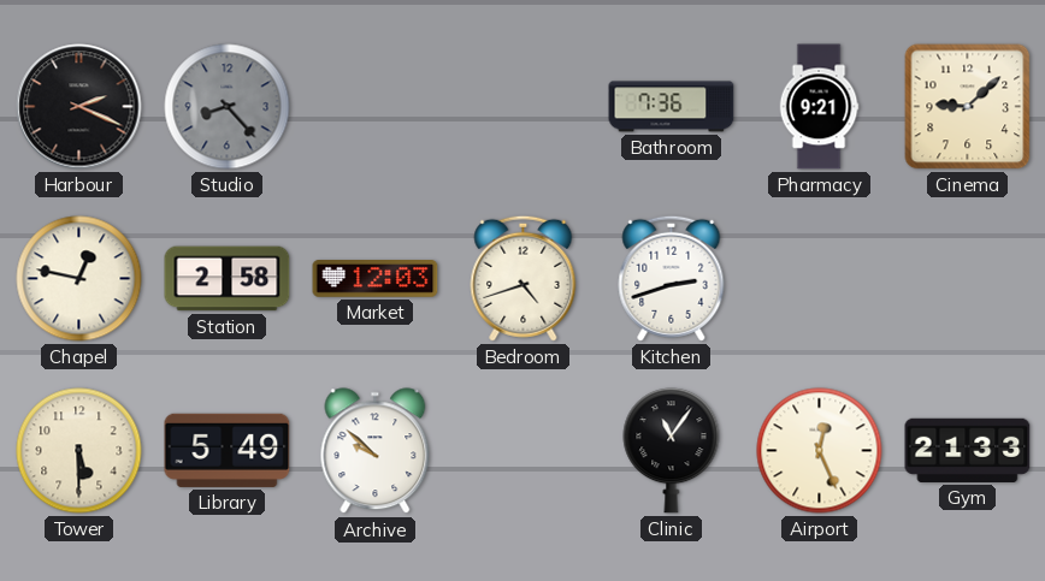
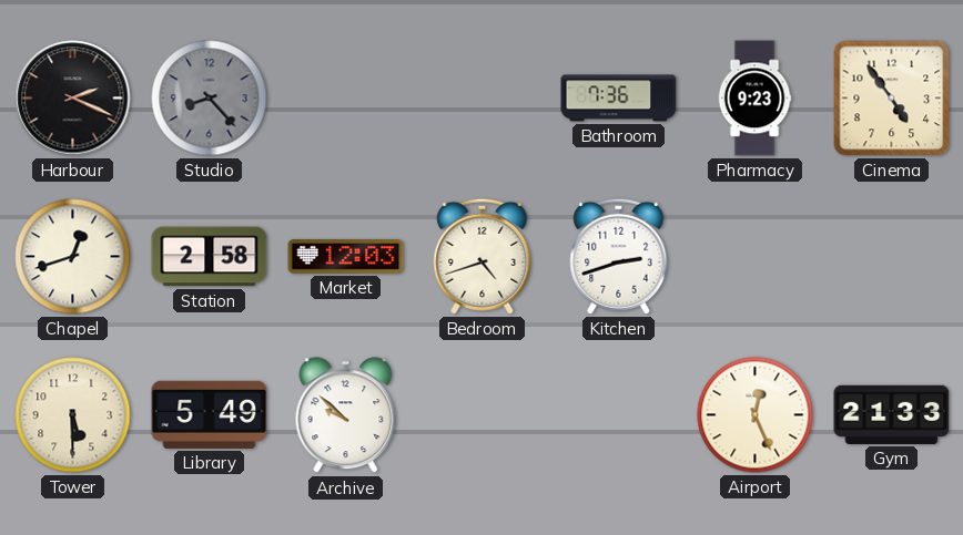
Pharmacy: 9:21 -> 9:23 (754, 99)
Cinema: 9:08 -> 4:54 (892, 99)
Chapel: 12:47 -> 12:42 (73, 257)
Clinic: 11:06 -> none (672, 451)
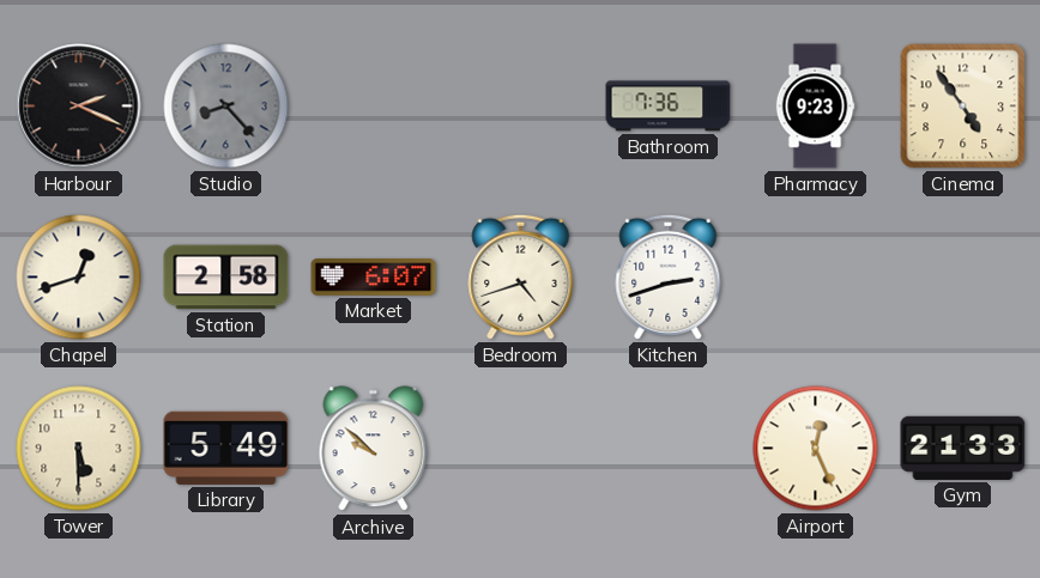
Market: 12:03 -> 6:07 (374, 278)
